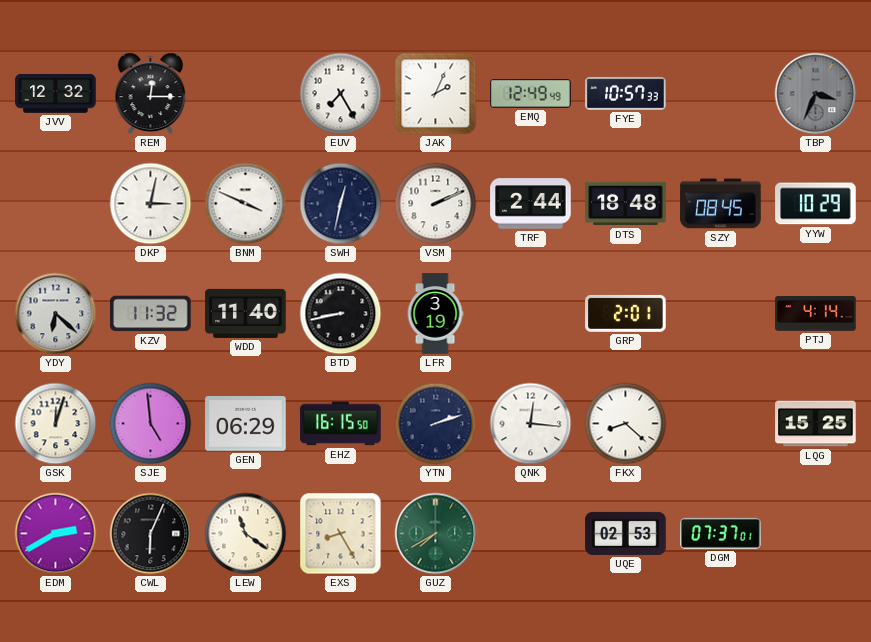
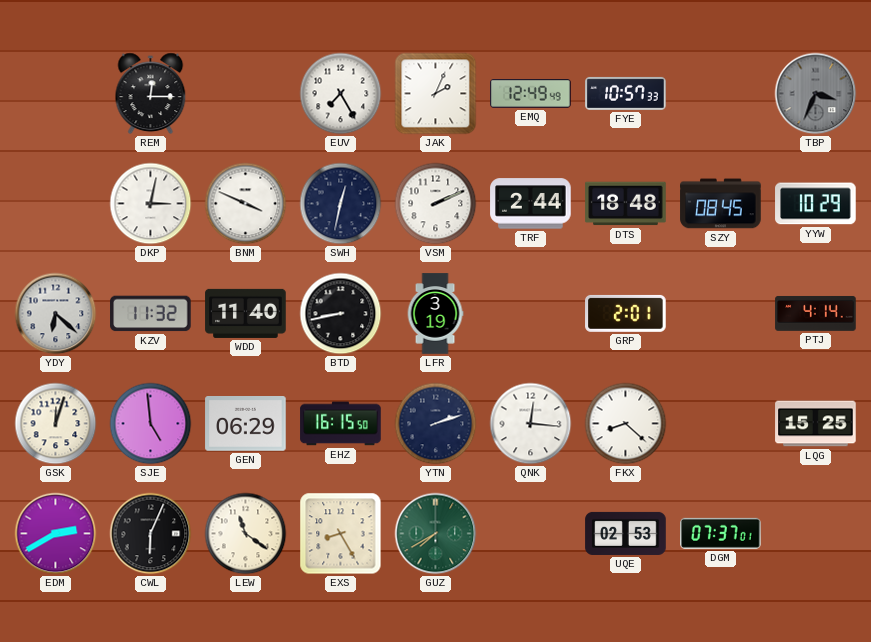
JVV: 12:32 -> none (56, 93)
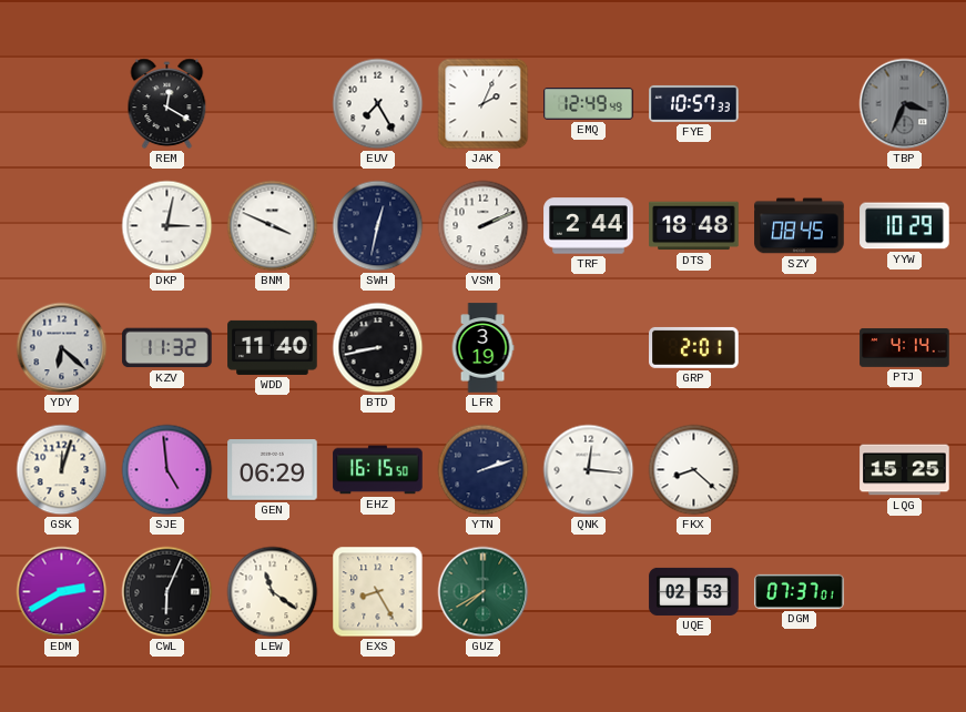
REM: 12:15 -> 12:20 (167, 104)
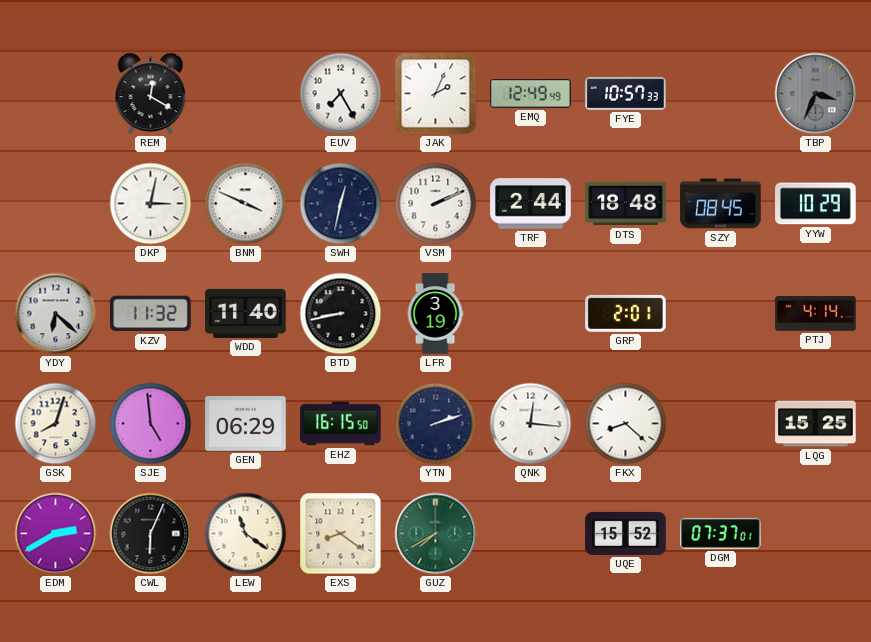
GSK: 12:03 -> 8:03 (56, 424)
EXS: 8:25 -> 8:21 (341, 534)
UQE: 02:53 -> 15:52 (626, 533)
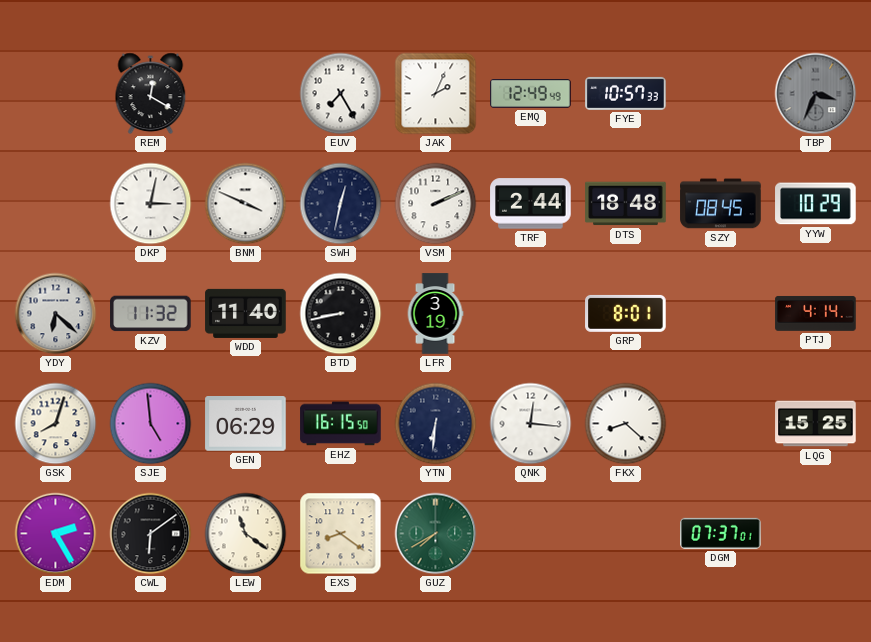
GRP: 2:01 -> 8:01 (626, 313)
YTN: 2:12 -> 6:31 (436, 424)
EDM: 2:40 -> 2:25 (56, 534)
CWL: 6:04 -> 6:09 (151, 534)
UQE: 15:52 -> none (626, 533)
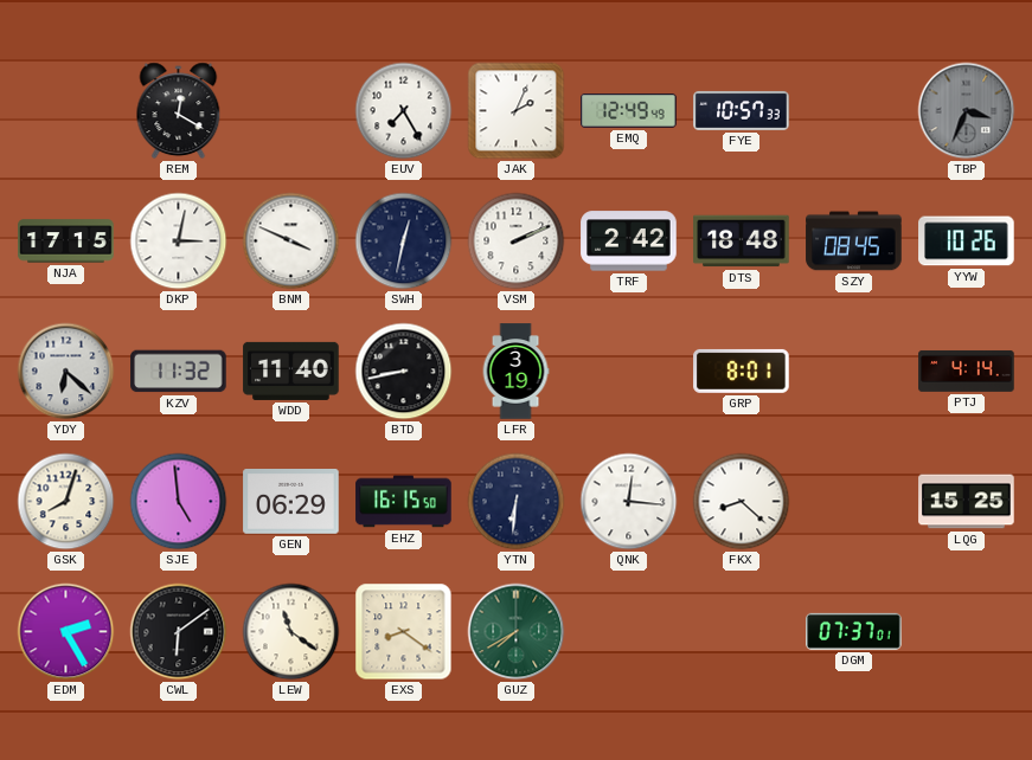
NJA: none -> 17:15 (66, 241)
TRF: 2:44 -> 2:42 (629, 241)
YYW: 10:29 -> 10:26 (967, 241)
